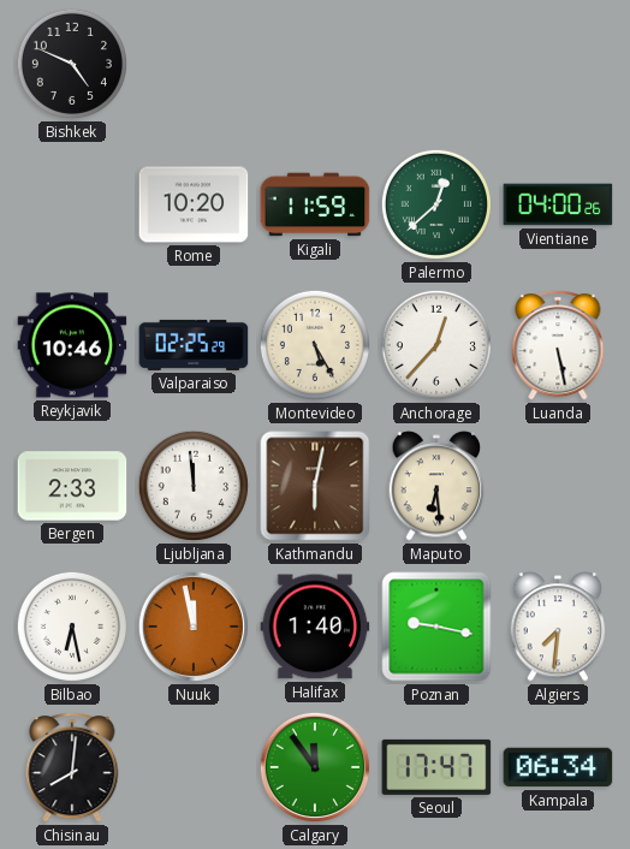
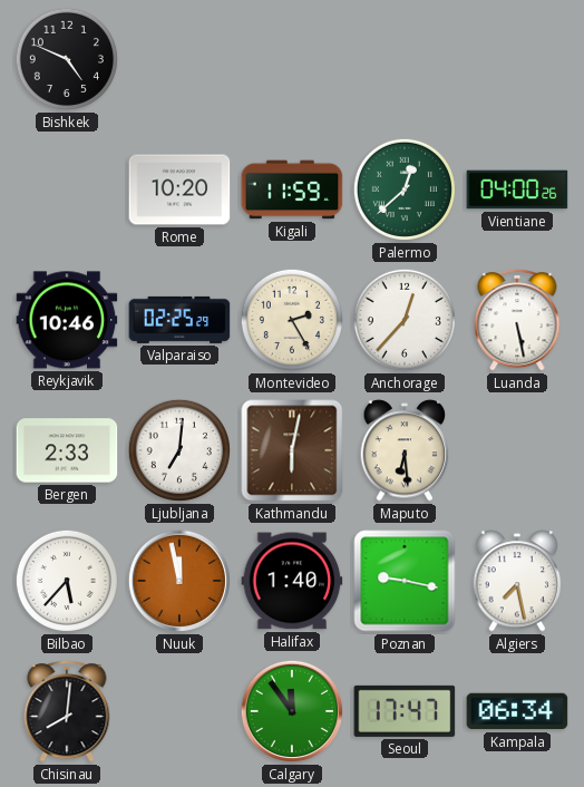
Montevideo: 5:25 -> 2:25 (292, 320)
Ljubljana: 11:59 -> 7:01 (179, 450)
Bilbao: 6:28 -> 5:37 (67, 581)
Algiers: 7:31 -> 7:28 (517, 581)
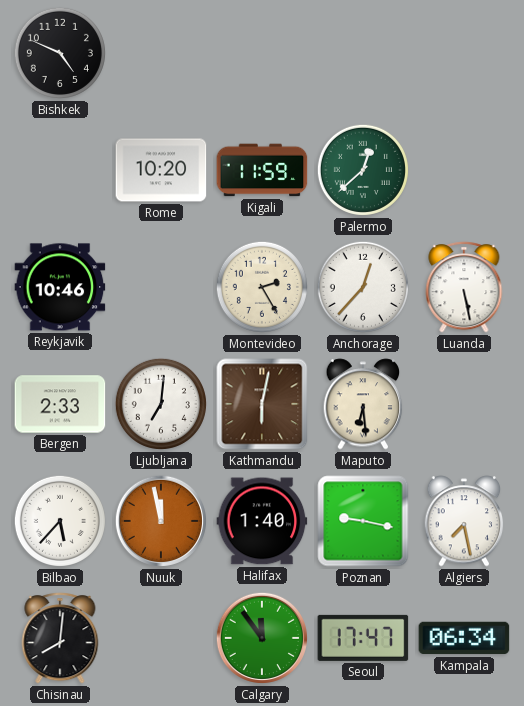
Vientiane: 04:00 -> none (517, 190)
Valparaiso: 02:25 -> none (179, 320)
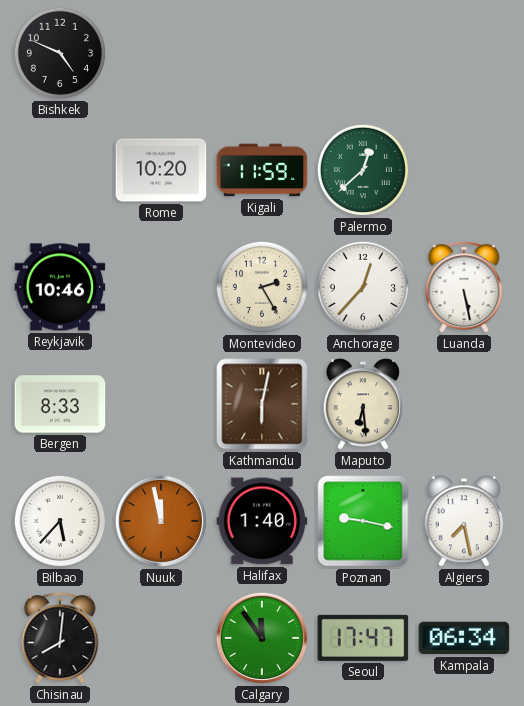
Bergen: 2:33 -> 8:33 (60, 404)
Ljubljana: 7:01 -> none (161, 404)
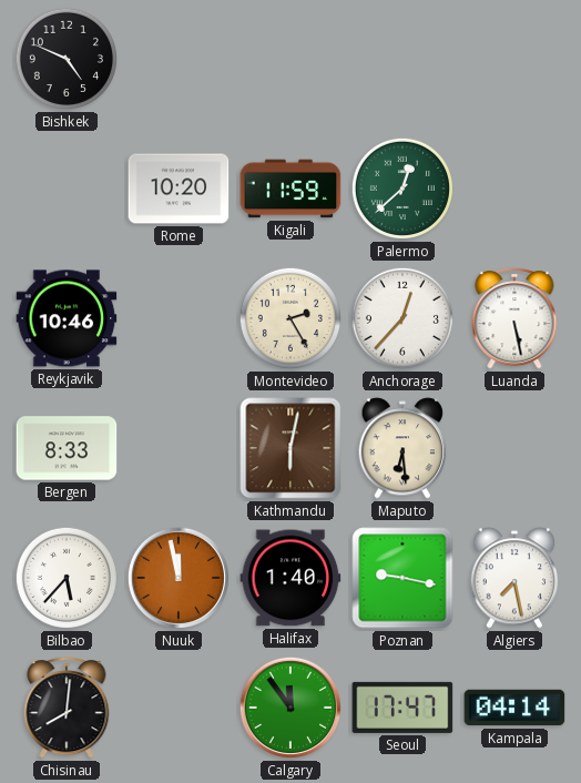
Kampala: 06:34 -> 04:14 (514, 708)
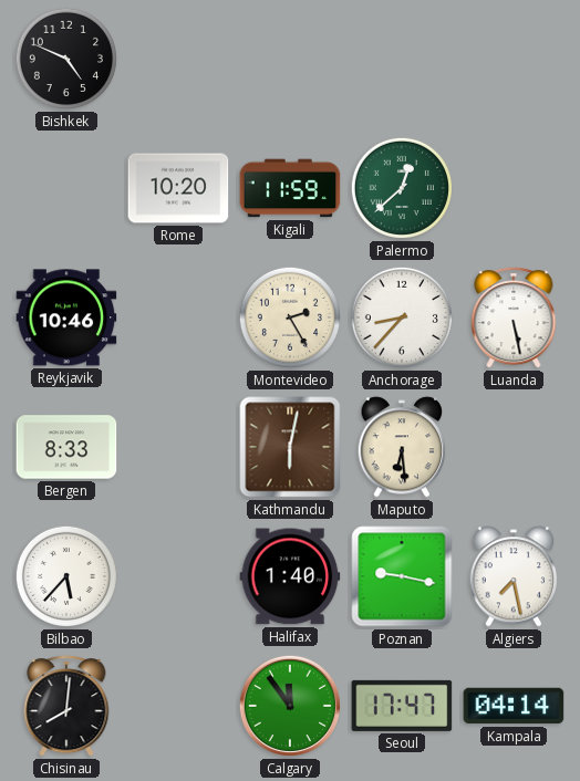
Anchorage: 12:37 -> 8:37 (402, 317)
Nuuk: 11:58 -> none (179, 578)
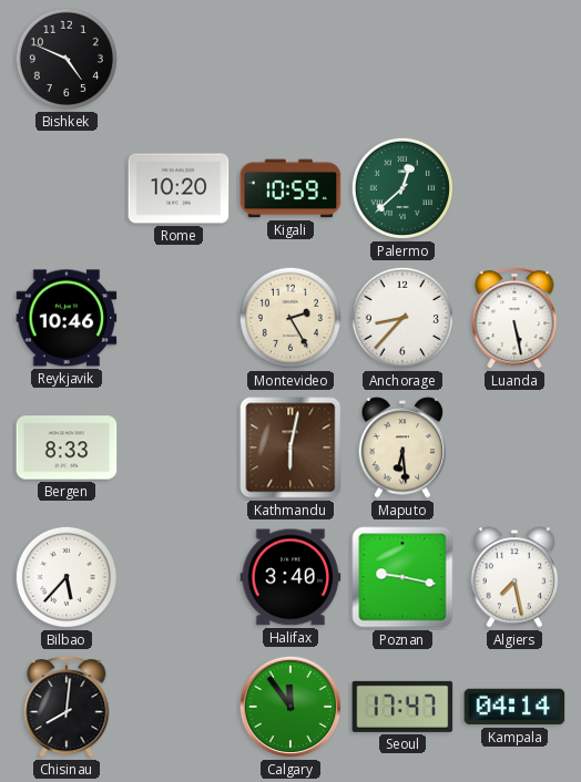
Kigali: 11:59 -> 10:59 (290, 188)
Halifax: 1:40 -> 3:40 (290, 577)
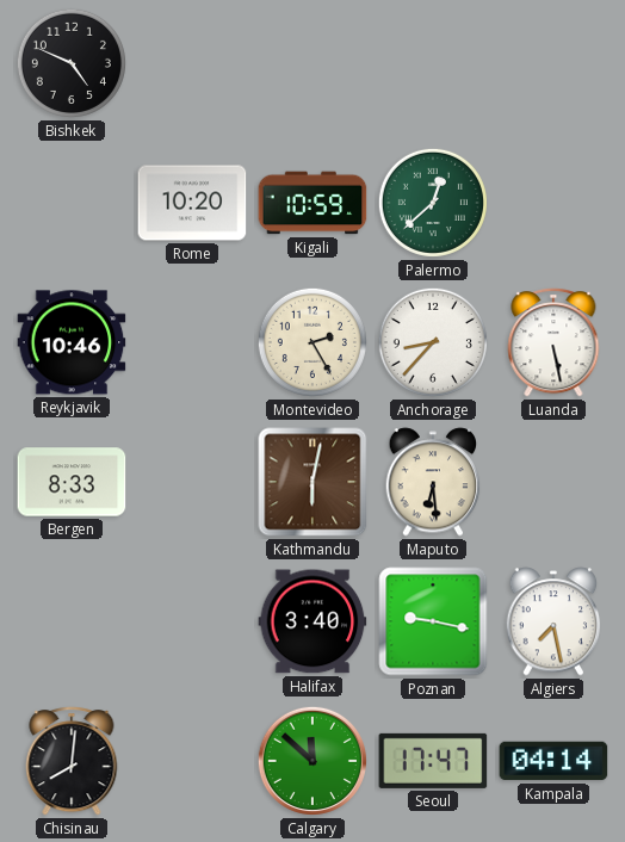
Bilbao: 5:37 -> none (67, 577)
Calgary: 11:54 -> 11:52 (312, 761)
